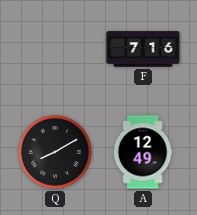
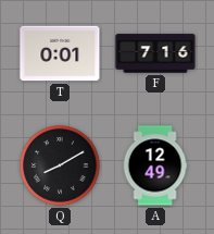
T: none -> 0:01 (60, 53)
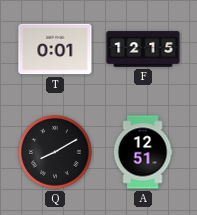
F: 7:16 -> 12:15 (143, 49)
A: 12:49 -> 12:51 (143, 152)
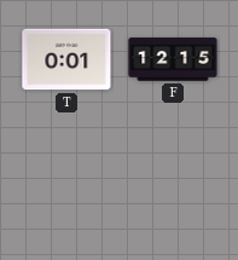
Q: 8:10 -> none (55, 152)
A: 12:51 -> none (143, 152)
